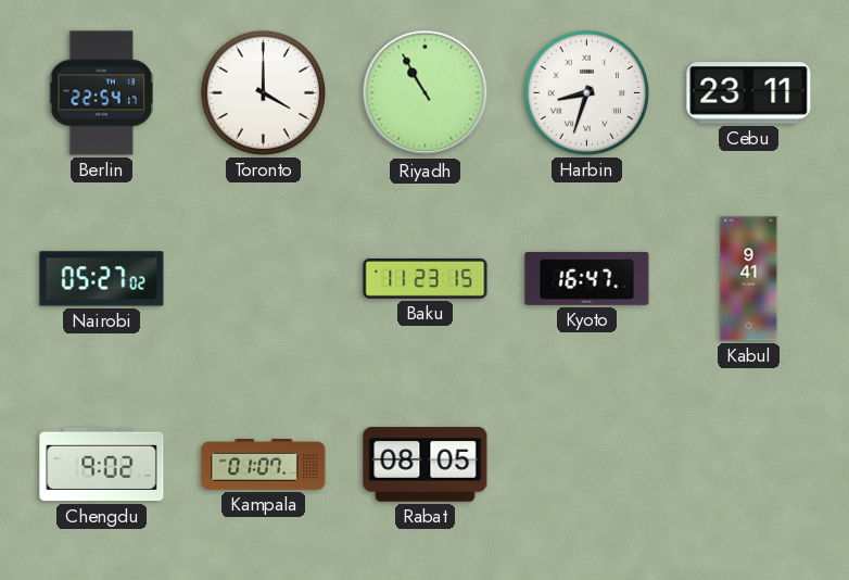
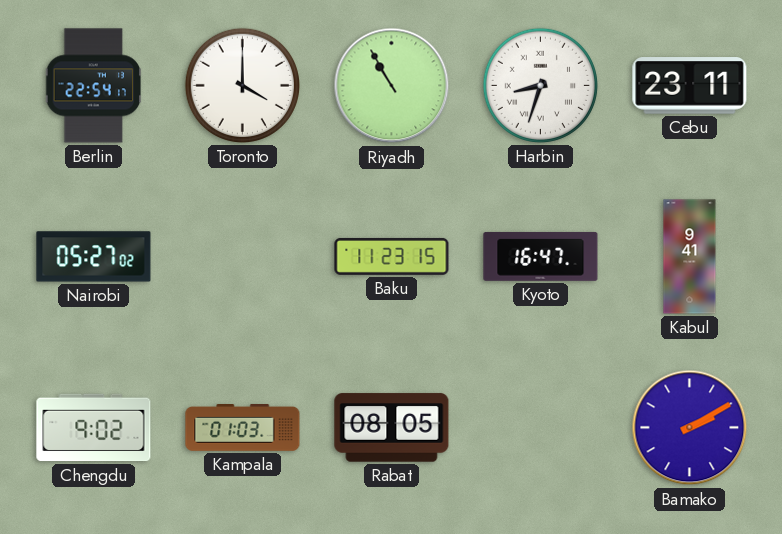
Kampala: 01:07 -> 01:03 (243, 428)
Bamako: none -> 2:10 (690, 428)
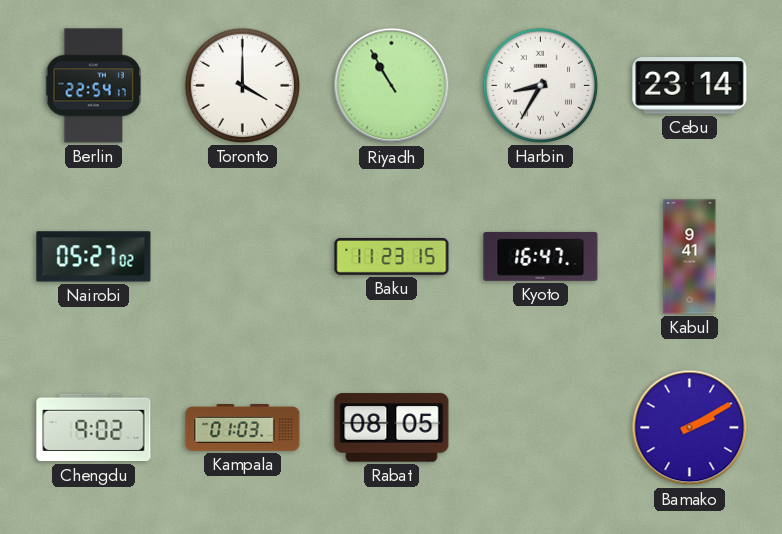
Harbin: 8:33 -> 8:35 (540, 85)
Cebu: 23:11 -> 23:14 (690, 86)
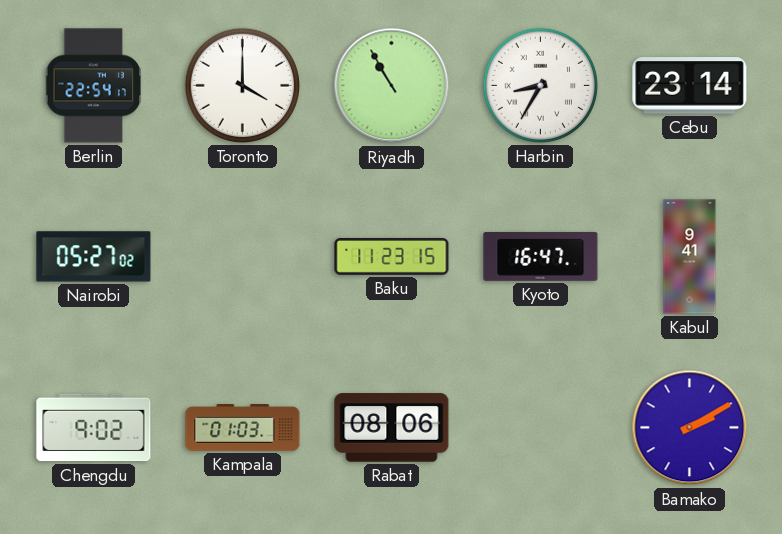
Rabat: 08:05 -> 08:06 (392, 428)
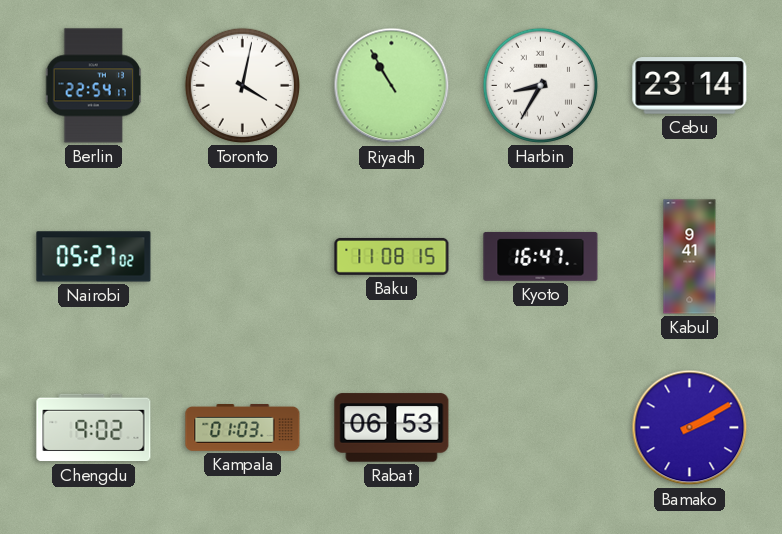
Toronto: 4:00 -> 4:02 (242, 85)
Baku: 11:23 -> 11:08 (392, 256)
Rabat: 08:06 -> 06:53 (392, 428)
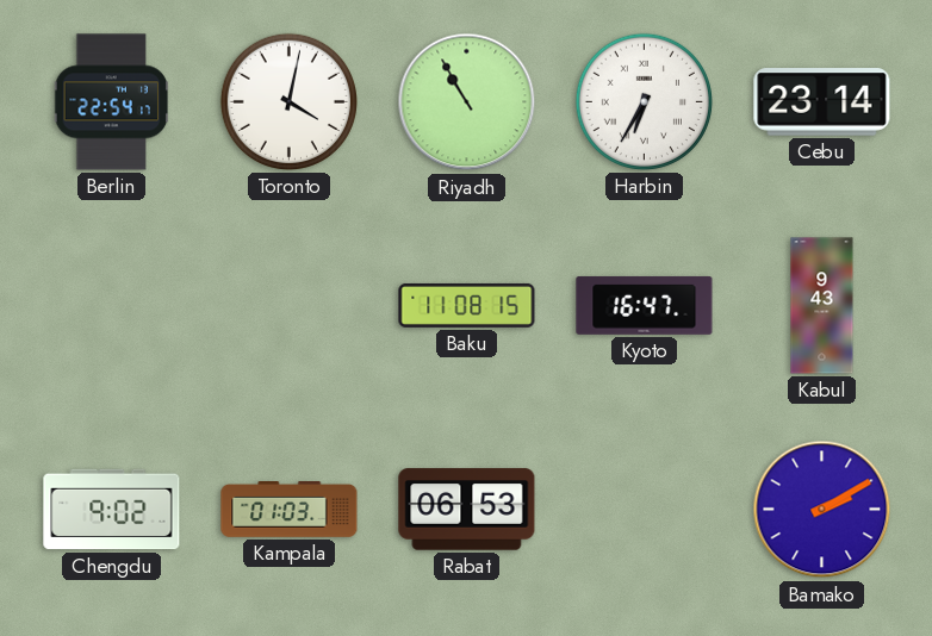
Harbin: 8:35 -> 6:35 (644, 101)
Nairobi: 05:27 -> none (94, 257)
Kabul: 9:41 -> 9:43 (822, 306)
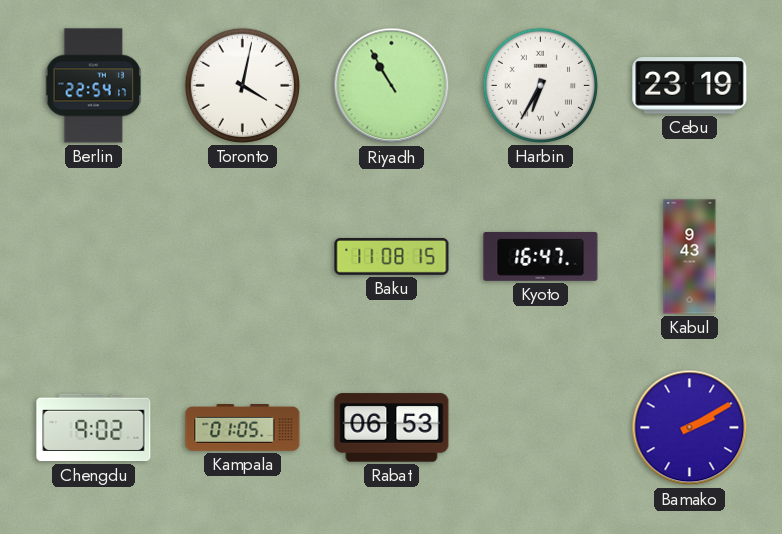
Cebu: 23:14 -> 23:19 (690, 86)
Kampala: 01:03 -> 01:05 (243, 428)
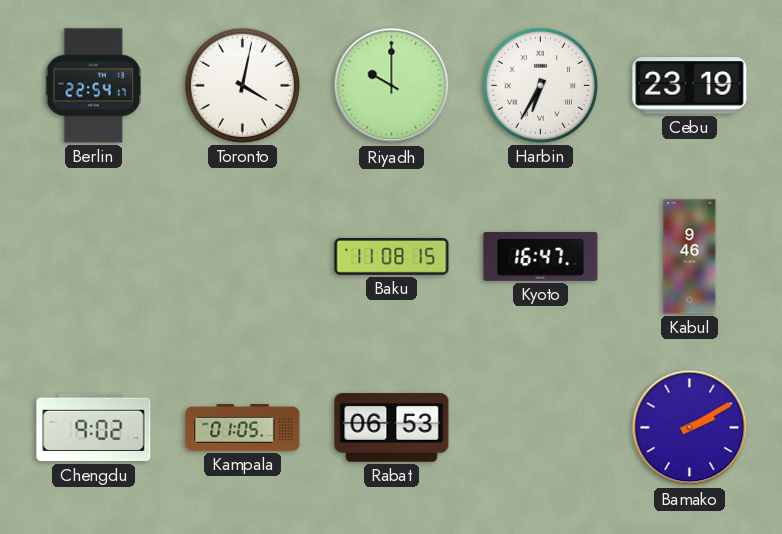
Riyadh: 10:55 -> 10:00 (392, 86)
Kabul: 9:43 -> 9:46 (690, 257)
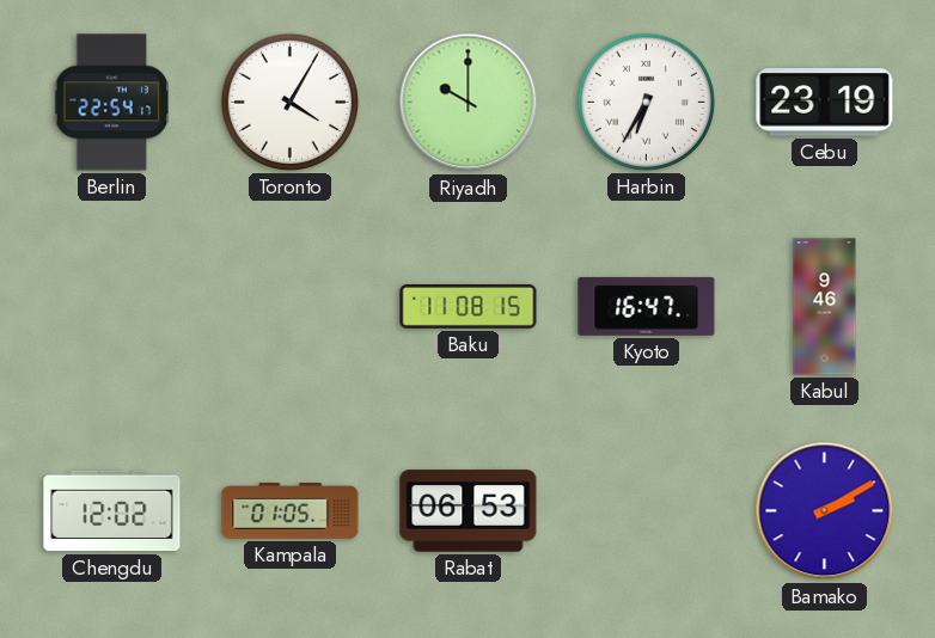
Toronto: 4:02 -> 4:05 (289, 102)
Chengdu: 9:02 -> 12:02 (112, 511)
